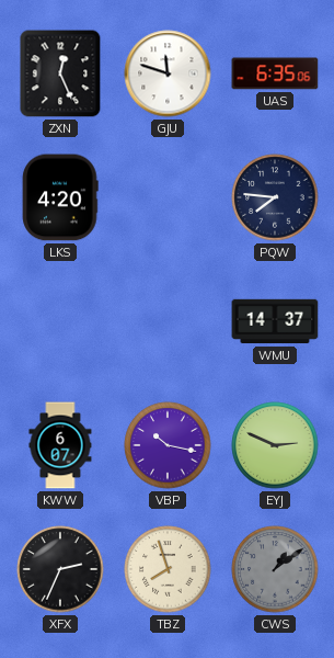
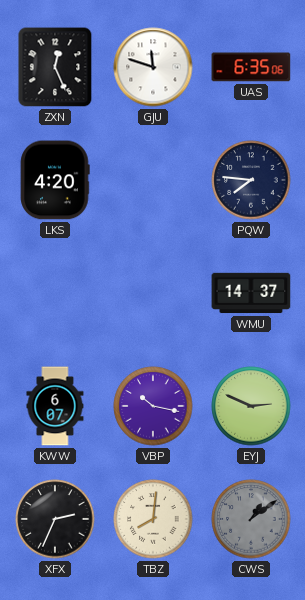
TBZ: 7:57 -> 8:01 (153, 519)
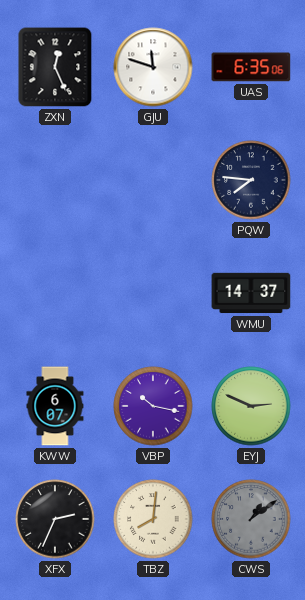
LKS: 4:20 -> none (55, 180)
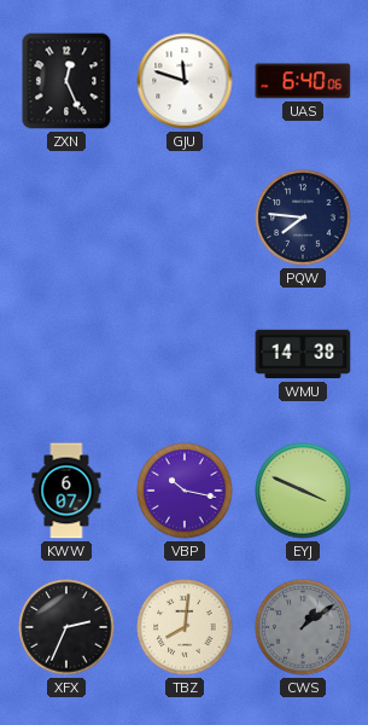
UAS: 6:35 -> 6:40 (303, 81)
WMU: 14:37 -> 14:38 (303, 354)
EYJ: 2:49 -> 3:49 (303, 491)
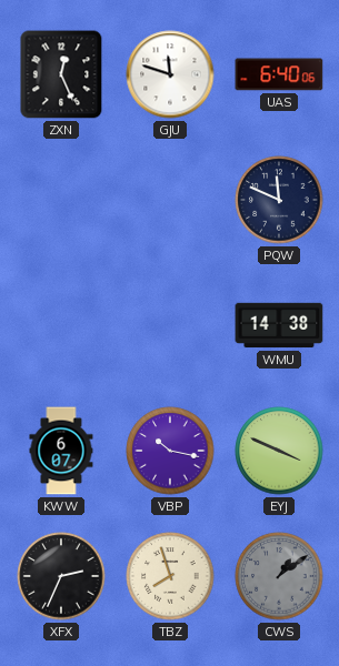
PQW: 7:46 -> 11:49 (279, 200)
TBZ: 8:01 -> 7:57 (170, 576)
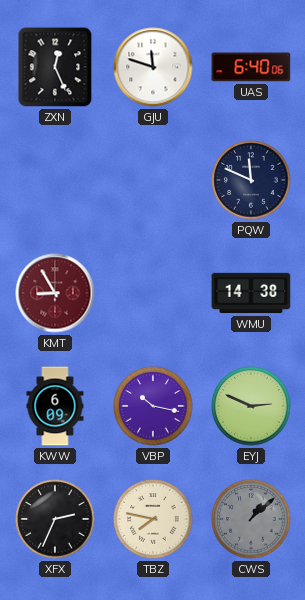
KMT: none -> 8:55 (55, 293)
KWW: 6:07 -> 6:09 (55, 406)
EYJ: 3:49 -> 2:49 (251, 406)
TBZ: 7:57 -> 7:47 (153, 519)
CWS: 1:09 -> 1:08 (251, 519)
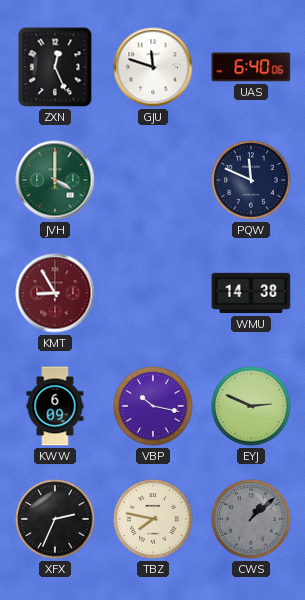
JVH: none -> 4:00 (55, 180)
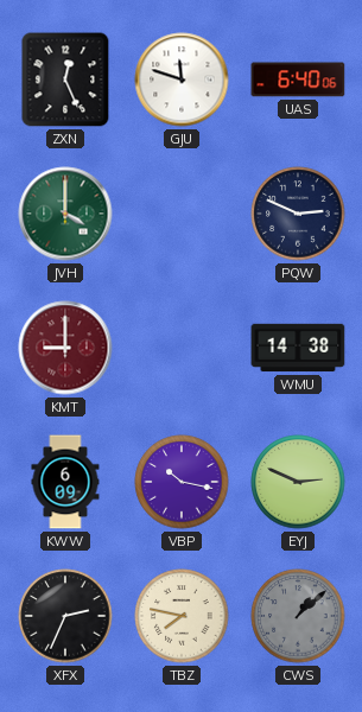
PQW: 11:49 -> 2:49 (298, 214)
KMT: 8:55 -> 9:00 (65, 348)
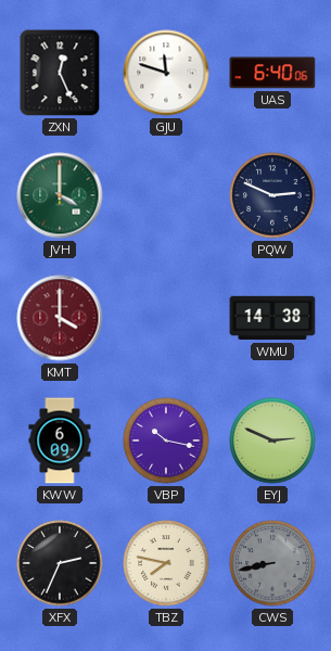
KMT: 9:00 -> 4:00 (60, 318)
CWS: 1:08 -> 8:43 (272, 563)
